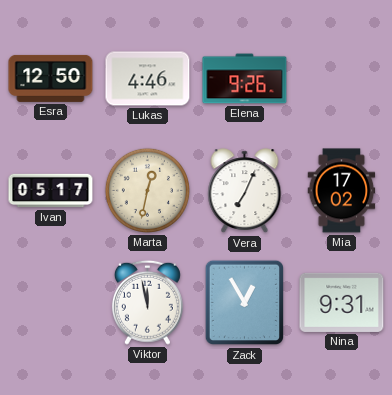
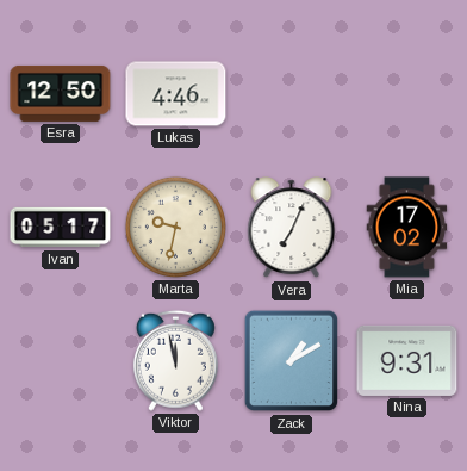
Elena: 9:26 -> none (245, 79)
Marta: 12:32 -> 9:32 (175, 227)
Zack: 12:55 -> 1:10 (291, 361)
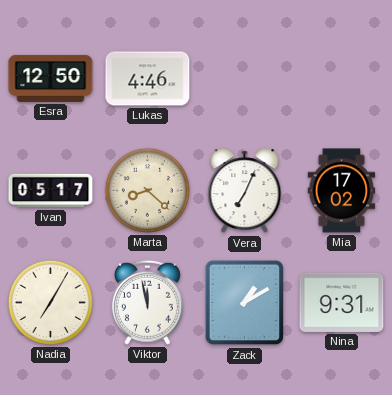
Marta: 9:32 -> 8:22 (147, 190)
Nadia: none -> 7:05 (50, 302)
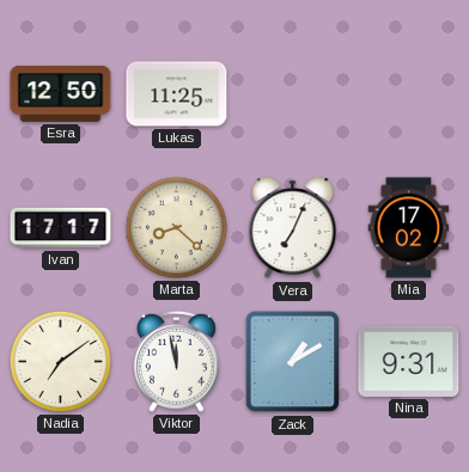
Lukas: 4:46 -> 11:25 (177, 94)
Ivan: 05:17 -> 17:17 (61, 228)
Nadia: 7:05 -> 7:09 (60, 361)
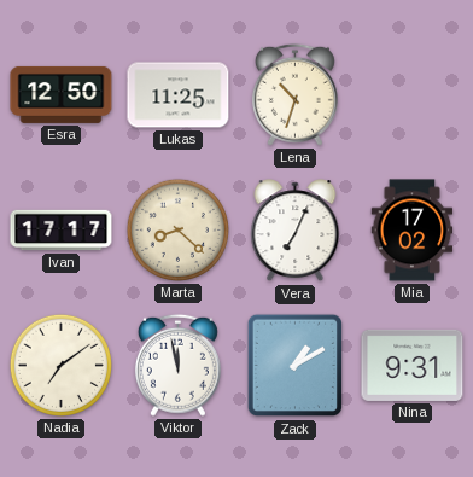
Lena: none -> 10:33 (294, 94)
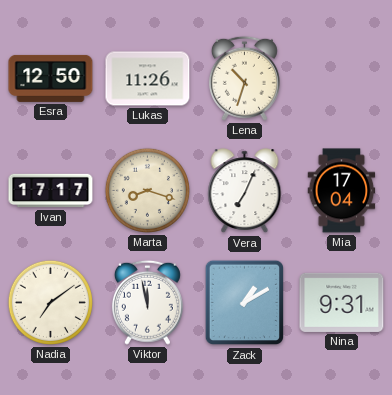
Lukas: 11:25 -> 11:26 (148, 79)
Marta: 8:22 -> 8:18 (147, 190)
Mia: 17:02 -> 17:04 (342, 191)
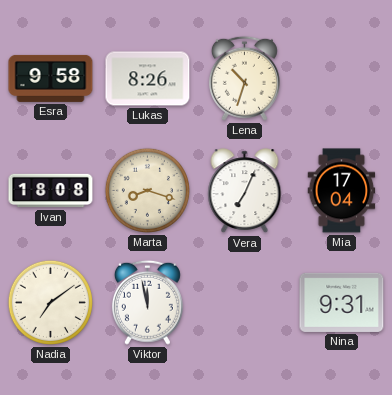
Esra: 12:50 -> 9:58 (51, 78)
Lukas: 11:26 -> 8:26 (148, 79)
Ivan: 17:17 -> 18:08 (51, 191)
Zack: 1:10 -> none (244, 303)
